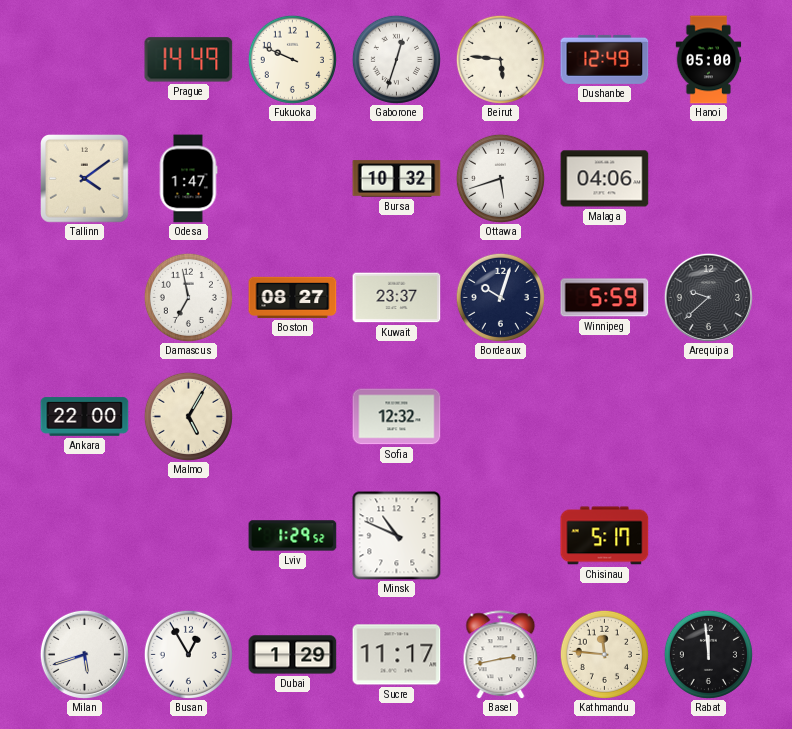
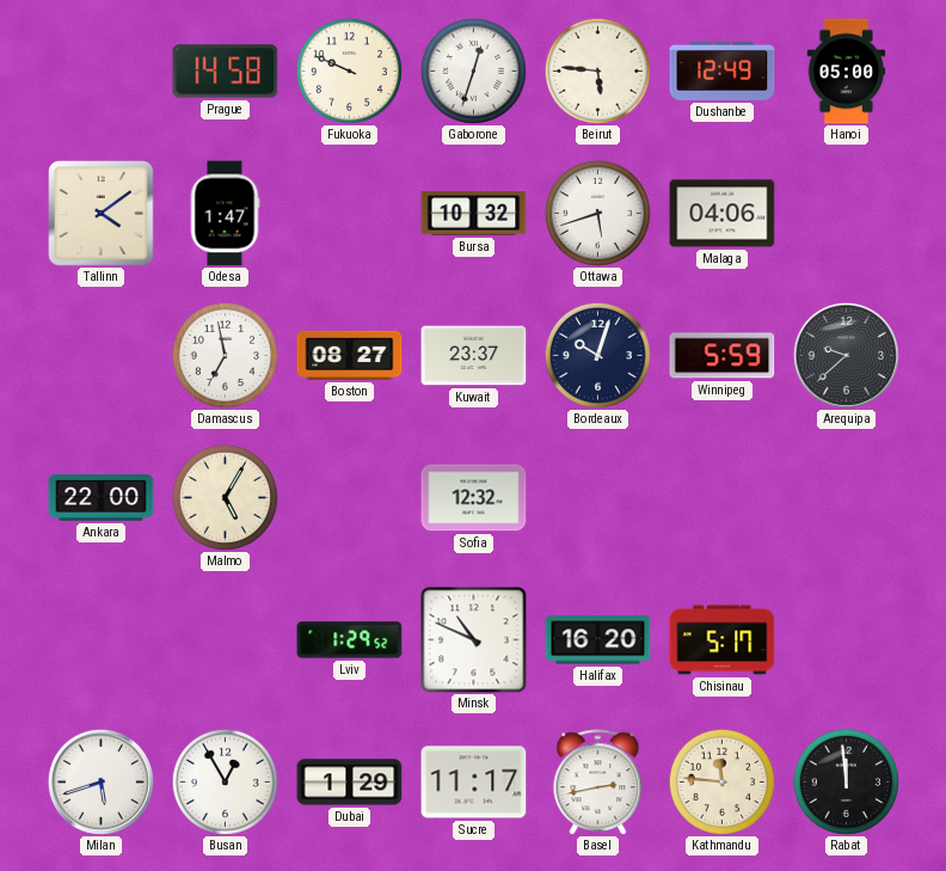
Prague: 14:49 -> 14:58 (226, 72)
Halifax: none -> 16:20 (598, 640)
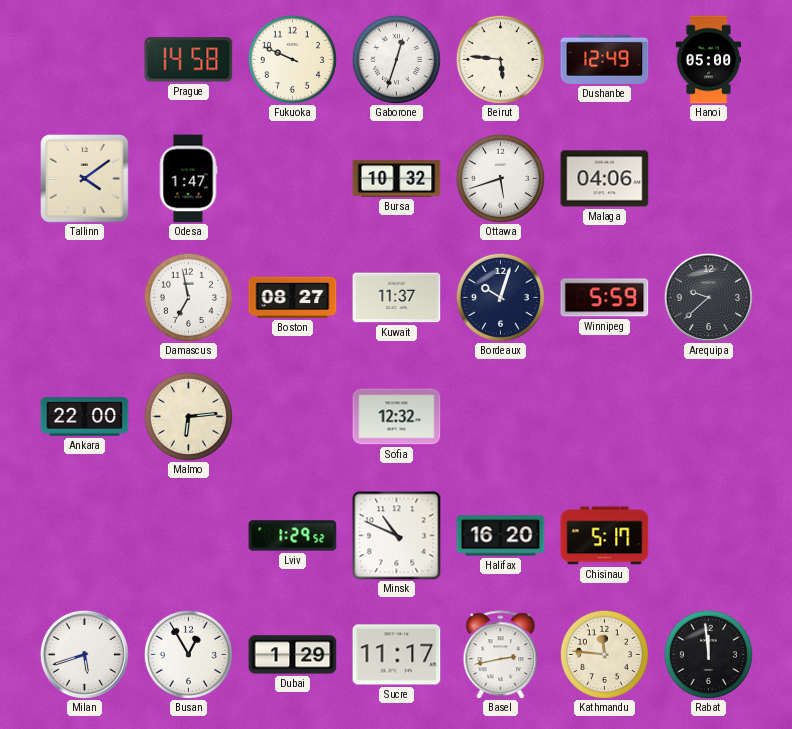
Kuwait: 23:37 -> 11:37 (397, 298)
Malmo: 5:05 -> 6:14 (188, 416)
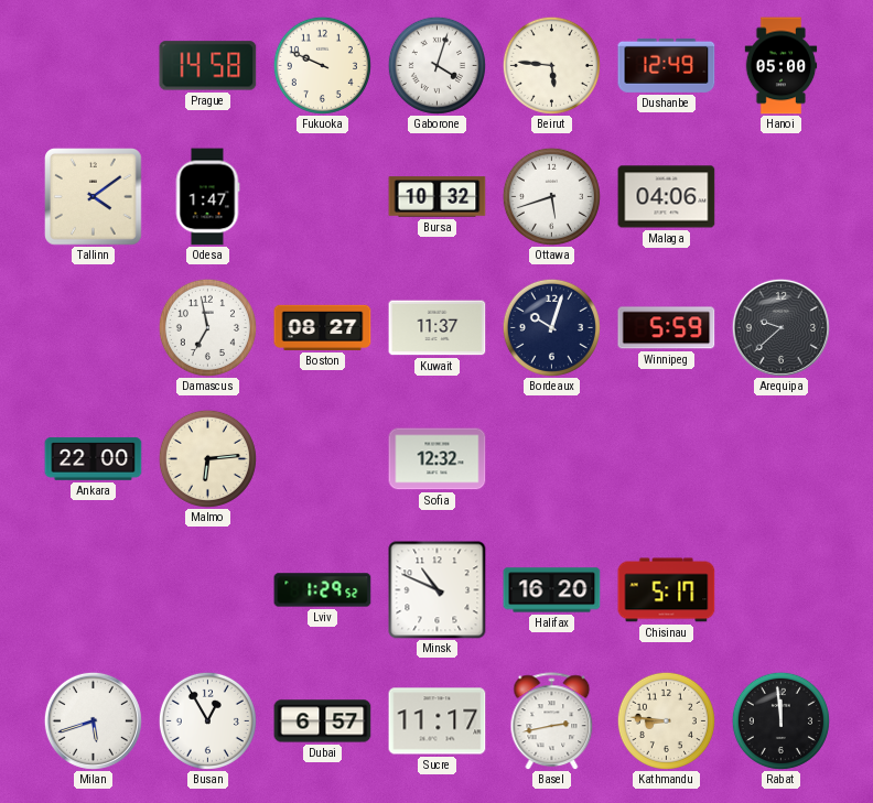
Gaborone: 12:33 -> 4:03 (436, 65)
Dubai: 1:29 -> 6:57 (323, 721)
Kathmandu: 11:46 -> 8:46 (666, 720)
